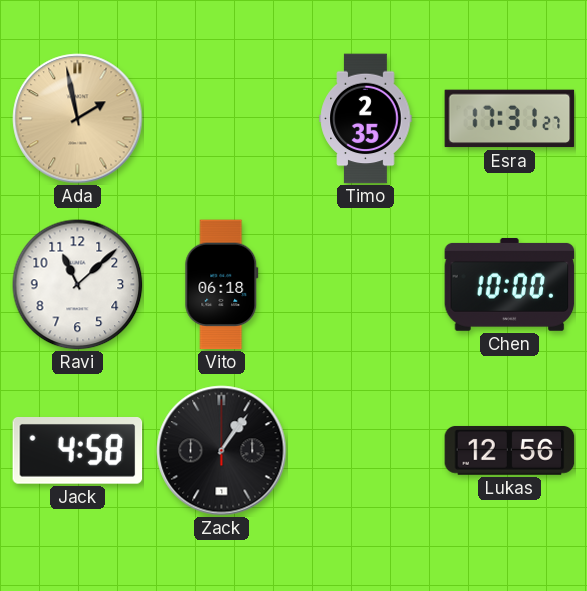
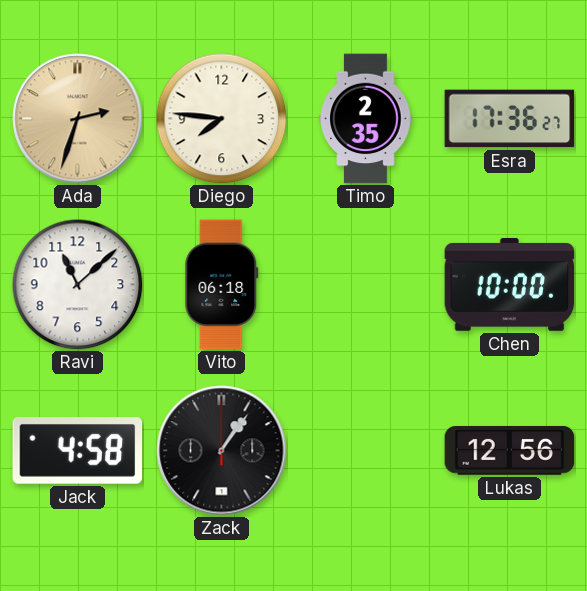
Ada: 1:58 -> 2:33 (78, 119)
Diego: none -> 7:46 (222, 119)
Esra: 17:31 -> 17:36 (510, 119)
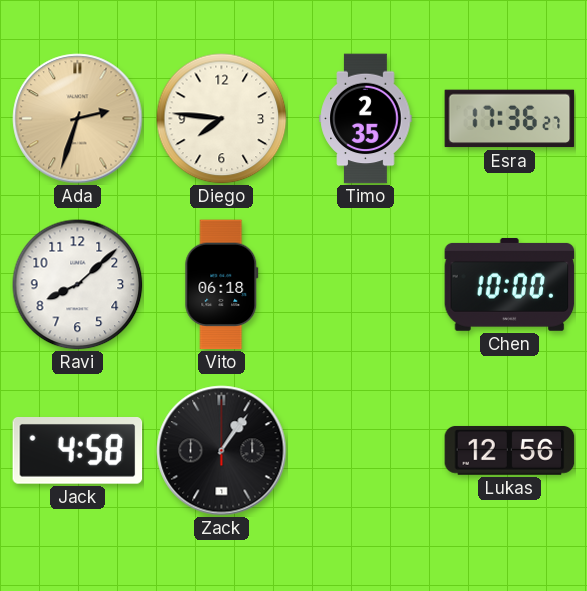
Ravi: 11:08 -> 8:08 (78, 285)
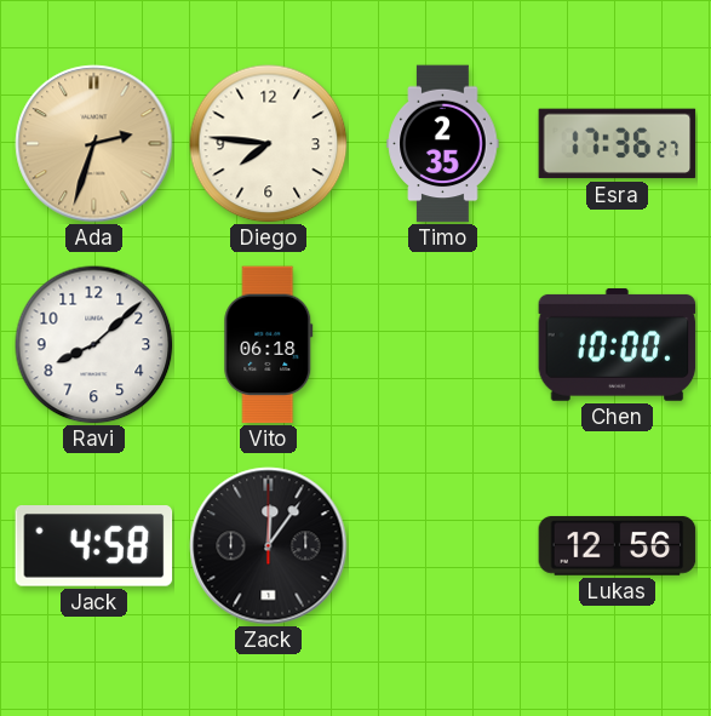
Zack: 1:06 -> 12:06 (269, 546)
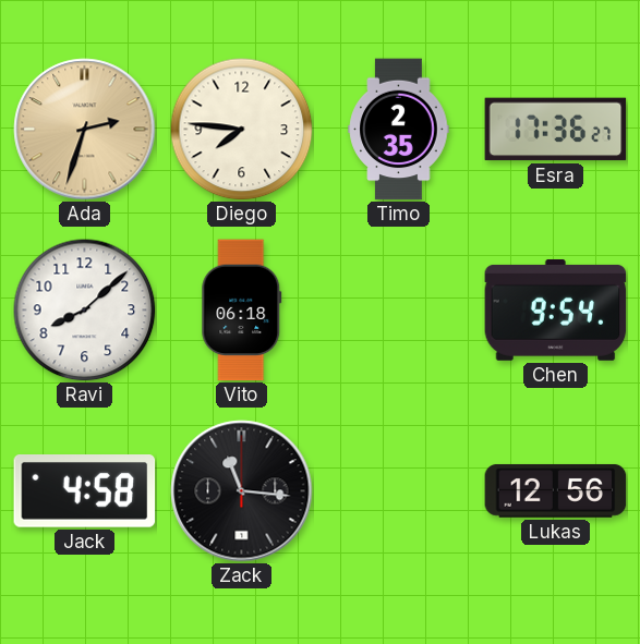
Chen: 10:00 -> 9:54 (556, 309)
Zack: 12:06 -> 11:16 (242, 491)
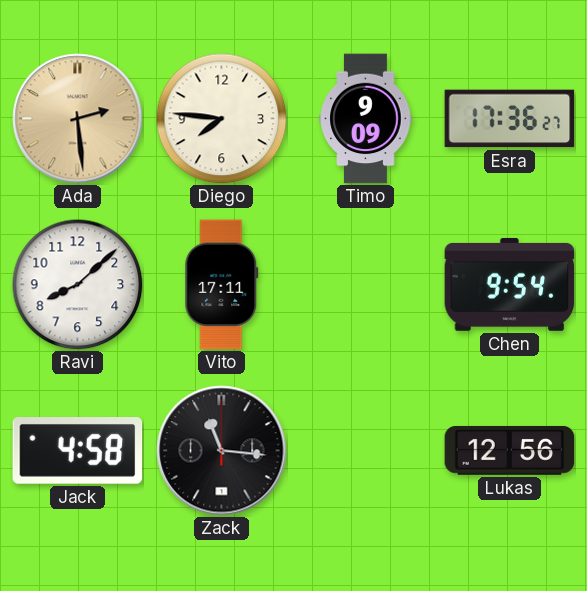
Ada: 2:33 -> 2:29 (78, 119)
Timo: 2:35 -> 9:09 (366, 119)
Vito: 06:18 -> 17:11 (222, 285)
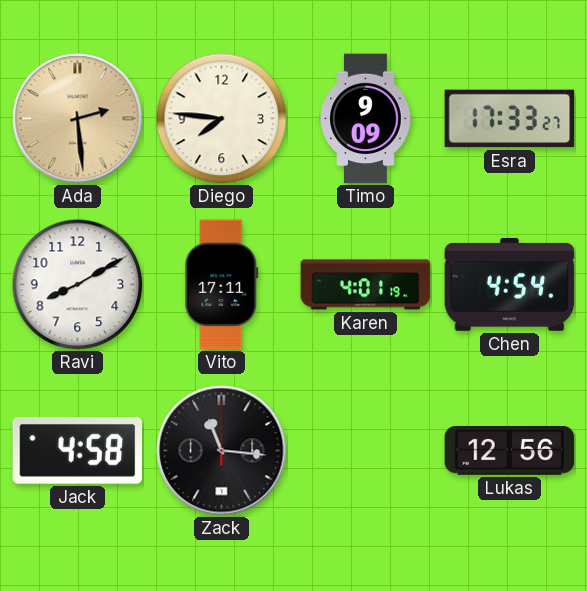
Esra: 17:36 -> 17:33 (510, 119)
Ravi: 8:08 -> 8:10 (78, 285)
Karen: none -> 4:01 (366, 285)
Chen: 9:54 -> 4:54 (510, 284)
